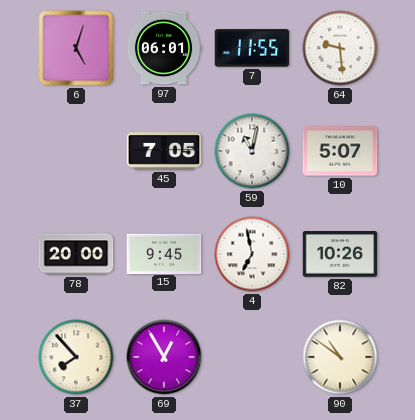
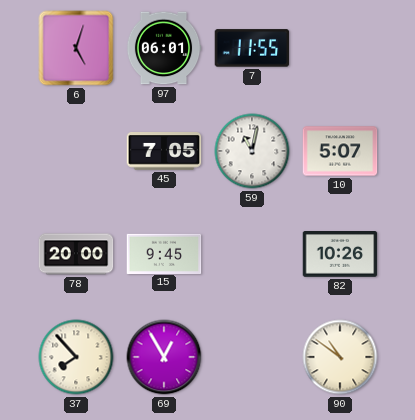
64: 9:29 -> none (340, 48)
4: 6:58 -> none (252, 254)
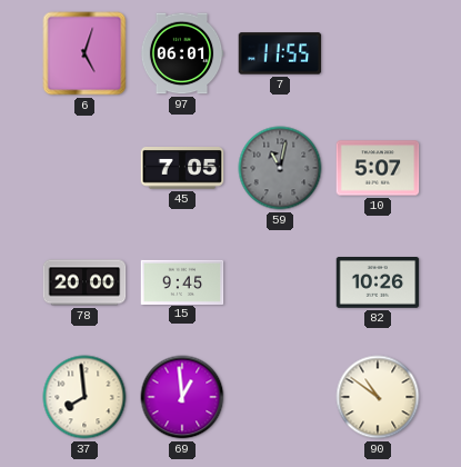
59 dial: white -> grey (280, 168)
37: 7:53 -> 7:59 (84, 397)
69: 12:55 -> 12:59 (182, 397)
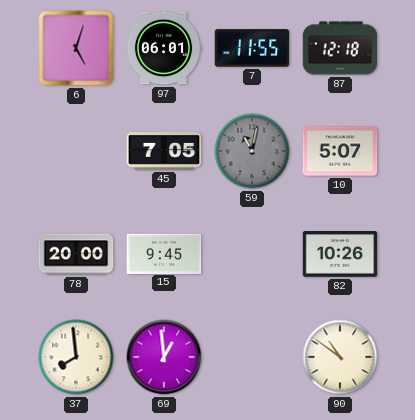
87: none -> 12:18 (340, 48)
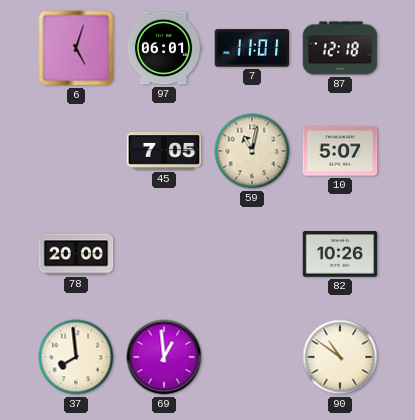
7: 11:55 -> 11:01 (252, 48)
59 dial: grey -> cream (252, 151)
15: 9:45 -> none (164, 253)
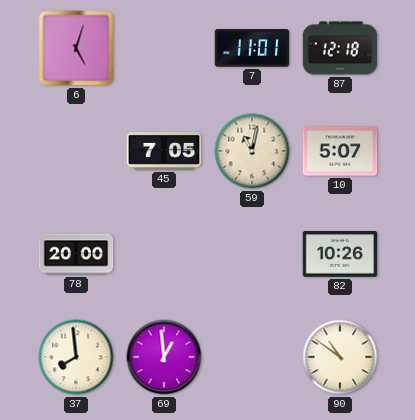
97: 06:01 -> none (164, 48)
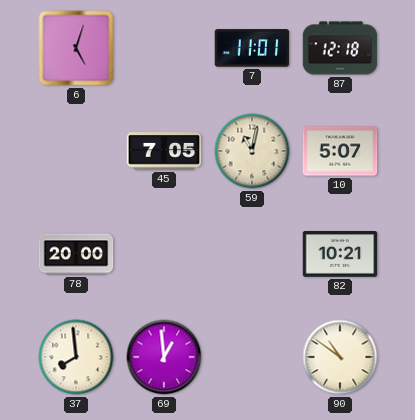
82: 10:26 -> 10:21 (340, 254)
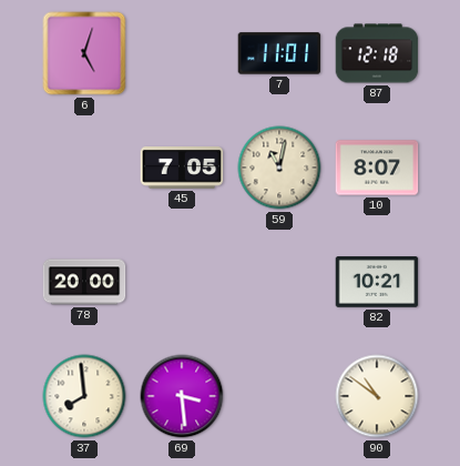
10: 5:07 -> 8:07 (377, 168)
69: 12:59 -> 3:29 (182, 396)
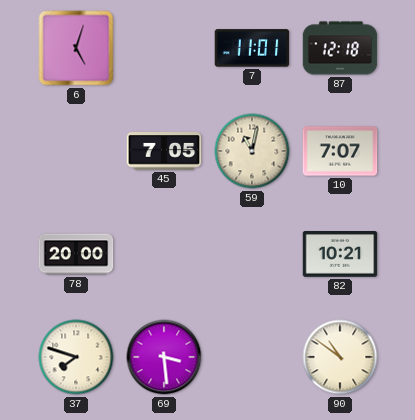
10: 8:07 -> 7:07 (340, 151)
37: 7:59 -> 7:48 (76, 357)
